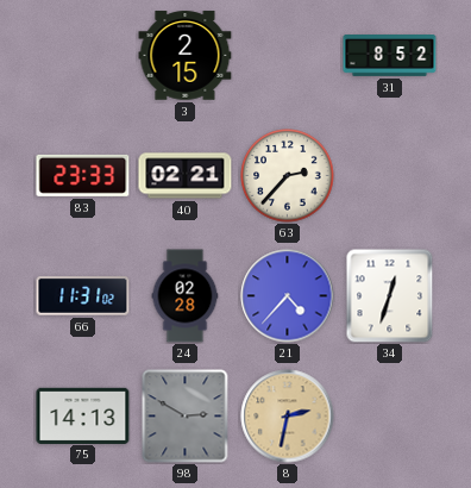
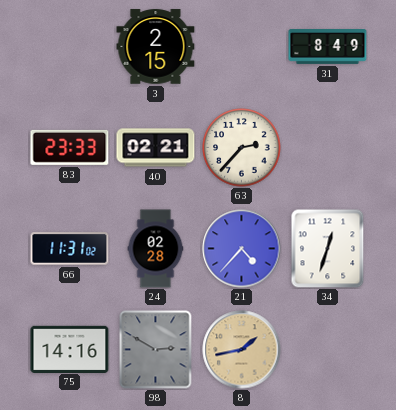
31: 8:52 -> 8:49 (328, 47)
75: 14:13 -> 14:16 (70, 349)
8: 2:32 -> 1:43 (242, 350)
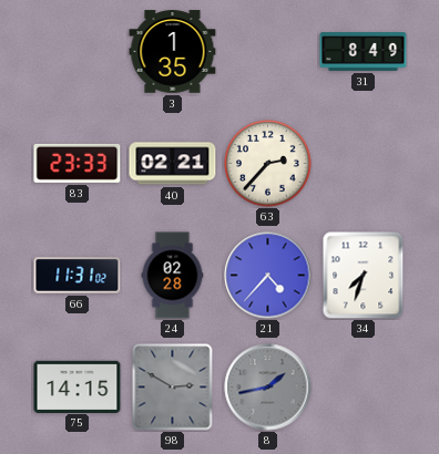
3: 2:15 -> 1:35 (173, 52)
34: 12:33 -> 7:33 (364, 276)
75: 14:16 -> 14:15 (78, 386)
8 dial: champagne -> grey (268, 388)
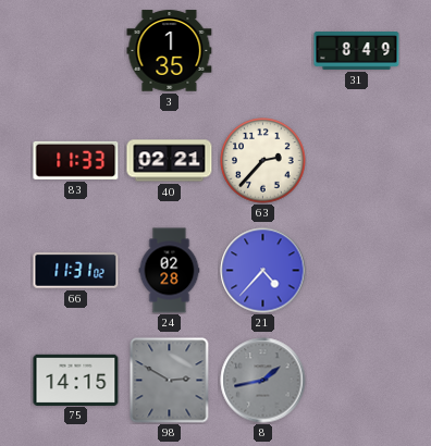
83: 23:33 -> 11:33 (76, 160)
34: 7:33 -> none (364, 276)
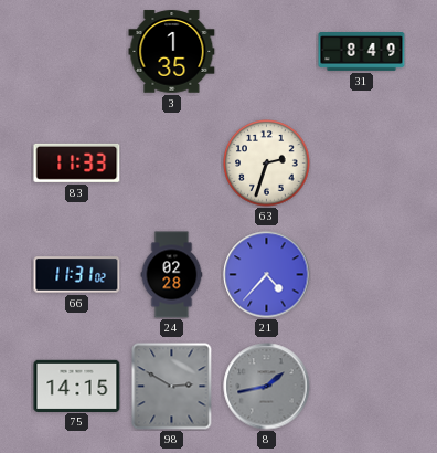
40: 02:21 -> none (170, 161)
63: 2:37 -> 2:33 (267, 164)
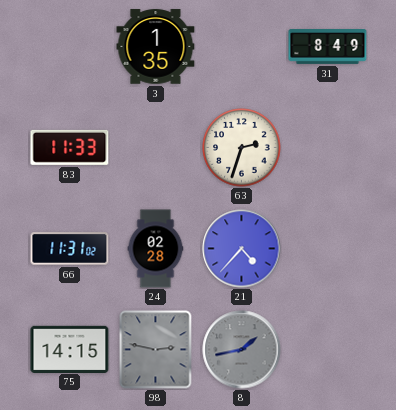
98: 2:50 -> 2:47 (156, 350)
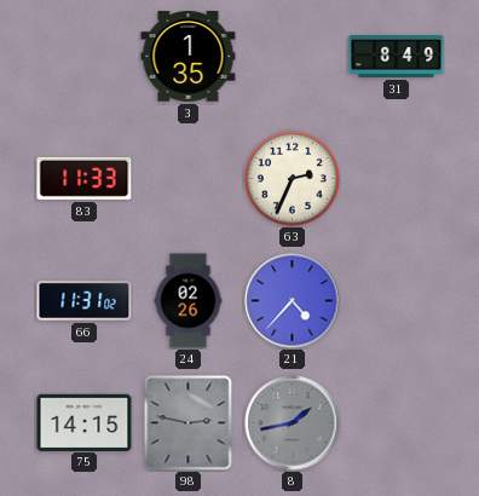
63: 2:33 -> 2:34 (293, 179)
24: 02:28 -> 02:26 (189, 301)
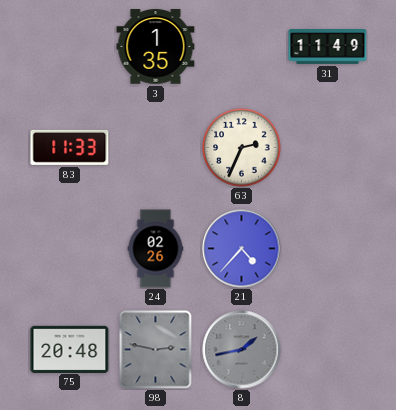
31: 8:49 -> 11:49 (328, 47)
66: 11:31 -> none (85, 301)
75: 14:15 -> 20:48 (70, 349)
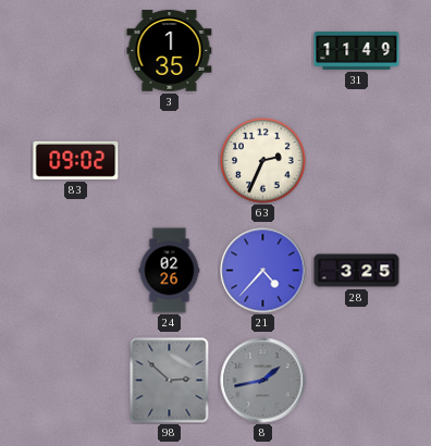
83: 11:33 -> 09:02 (76, 160)
28: none -> 3:25 (357, 271)
75: 20:48 -> none (70, 349)
98: 2:47 -> 2:52 (170, 381)
